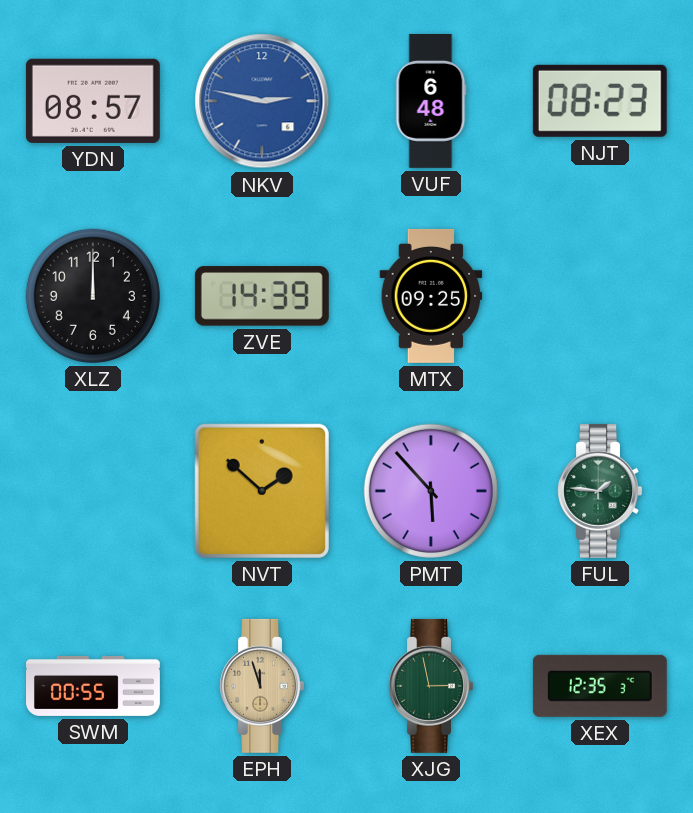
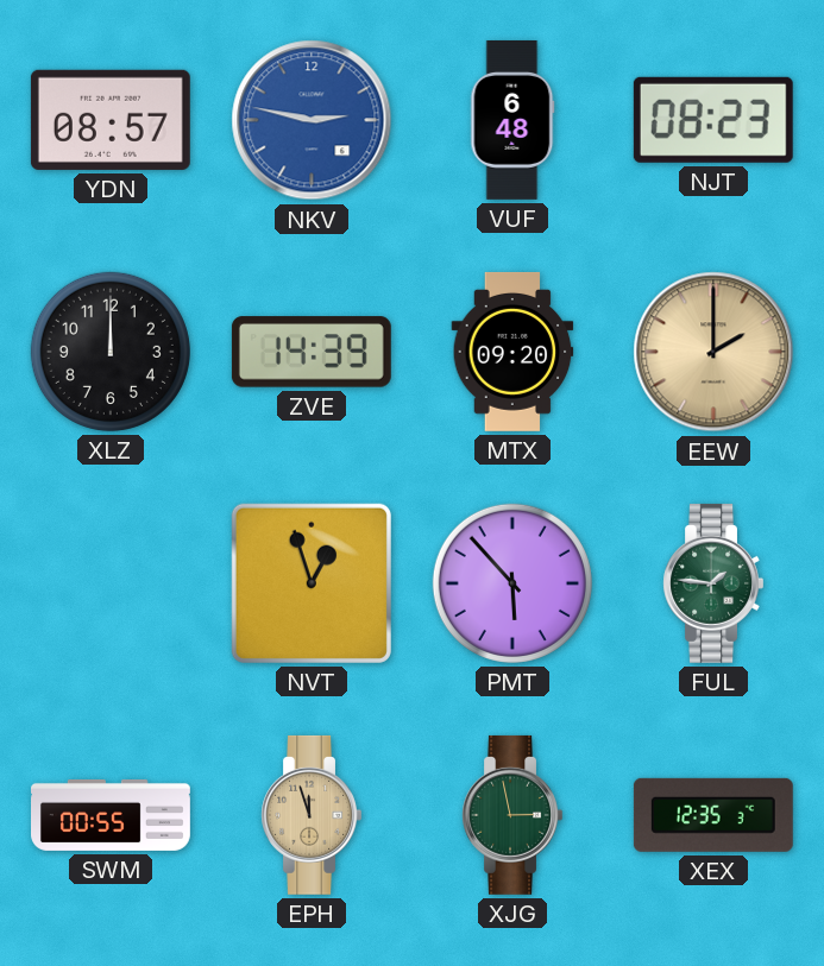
MTX: 09:25 -> 09:20 (512, 352)
EEW: none -> 2:00 (713, 352)
NVT: 1:52 -> 12:57 (312, 583)
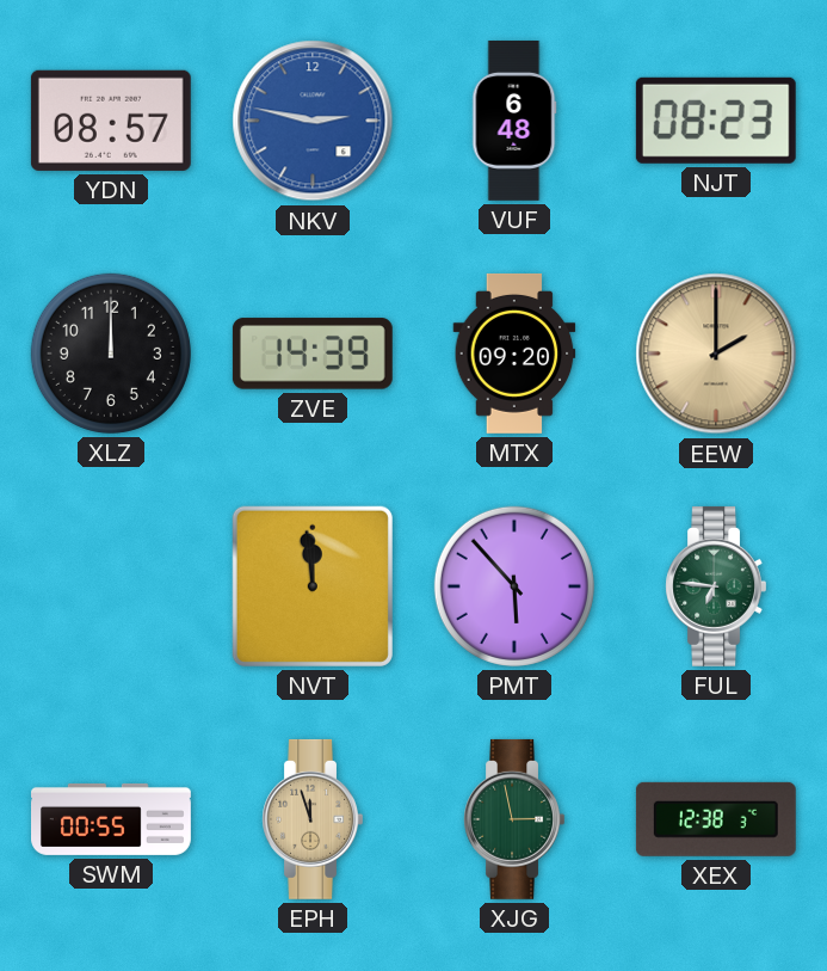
NVT: 12:57 -> 11:59 (313, 586)
FUL: 1:46 -> 6:46 (715, 586)
XEX: 12:35 -> 12:38 (716, 819)
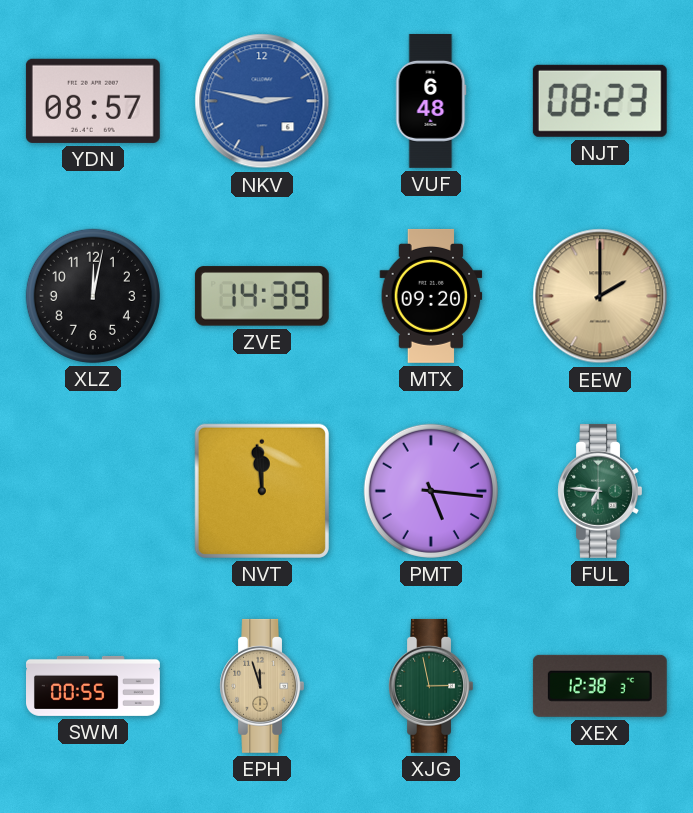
XLZ: 12:00 -> 12:02 (93, 296)
PMT: 5:53 -> 5:16 (431, 491)
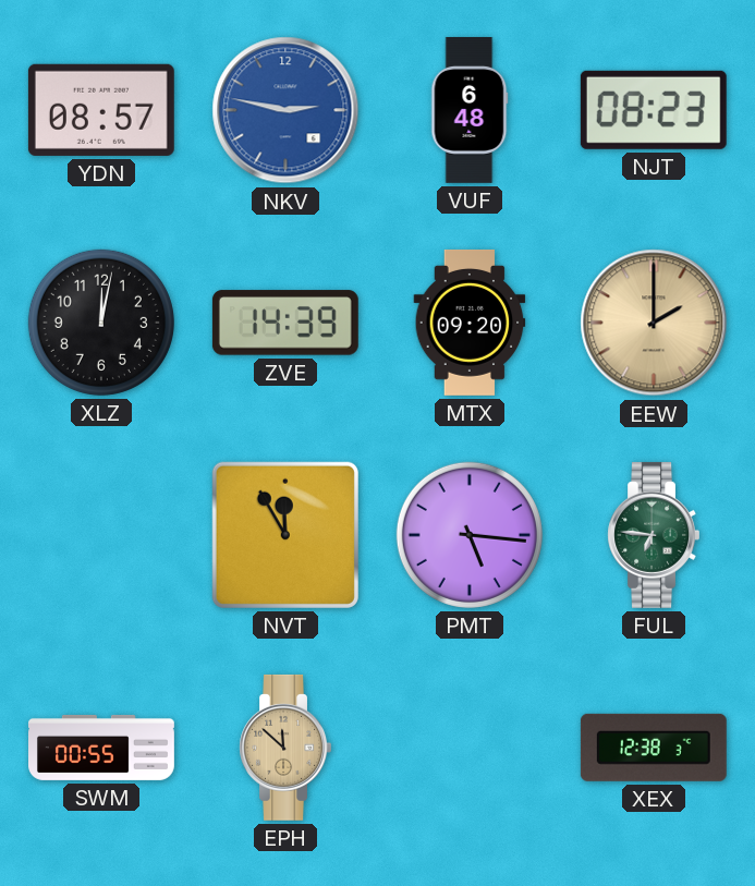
NVT: 11:59 -> 11:55 (285, 535)
EPH: 11:57 -> 11:52 (284, 748)
XJG: 2:58 -> none (430, 686)
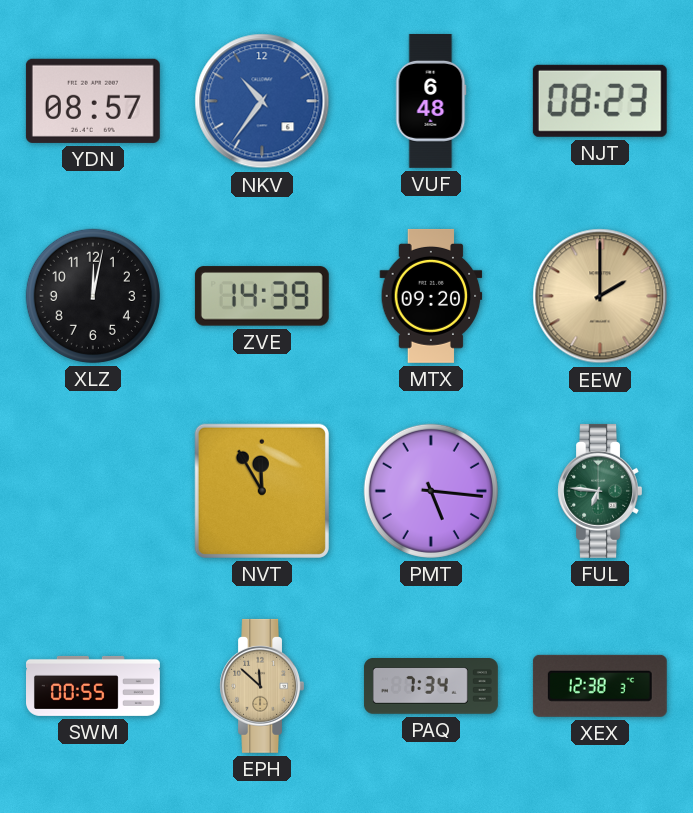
NKV: 2:47 -> 10:36 (262, 101)
PAQ: none -> 7:34 (431, 686)
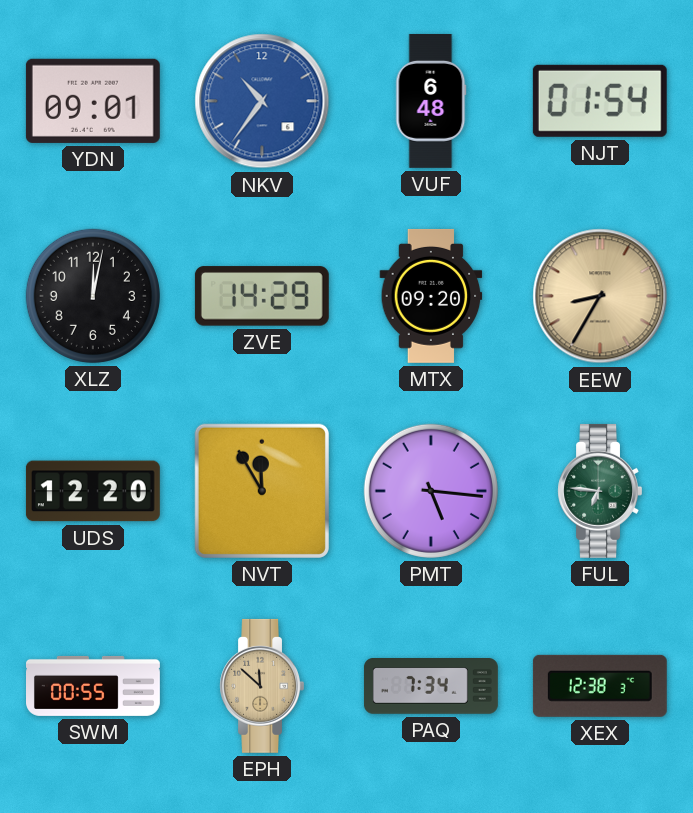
YDN: 08:57 -> 09:01 (93, 101)
NJT: 08:23 -> 01:54 (600, 101)
ZVE: 14:39 -> 14:29 (262, 296)
EEW: 2:00 -> 8:35 (600, 296)
UDS: none -> 12:20 (93, 491)
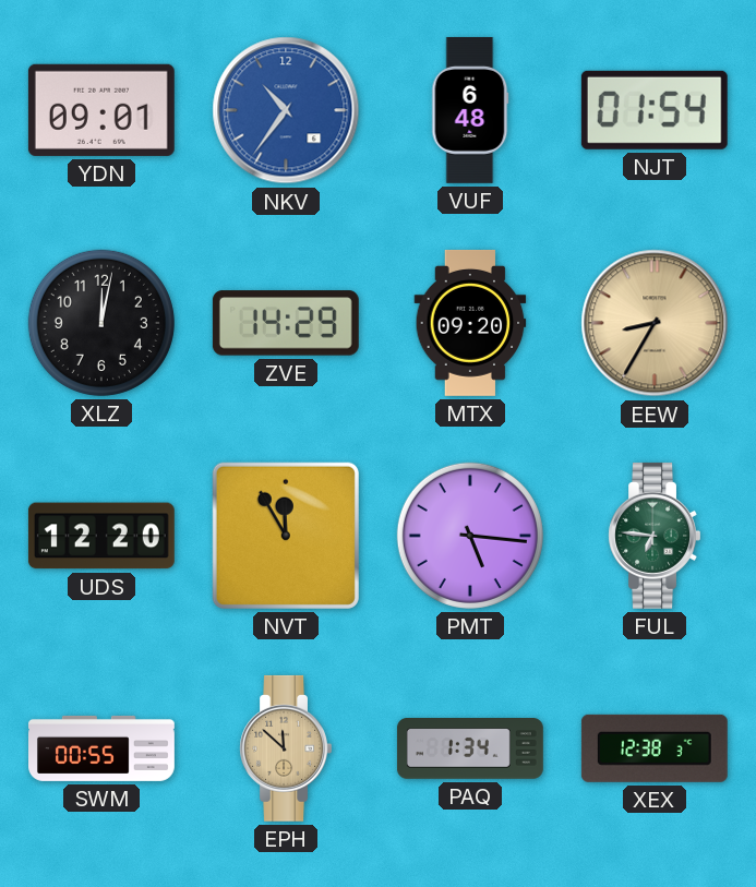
PAQ: 7:34 -> 1:34 (470, 748)
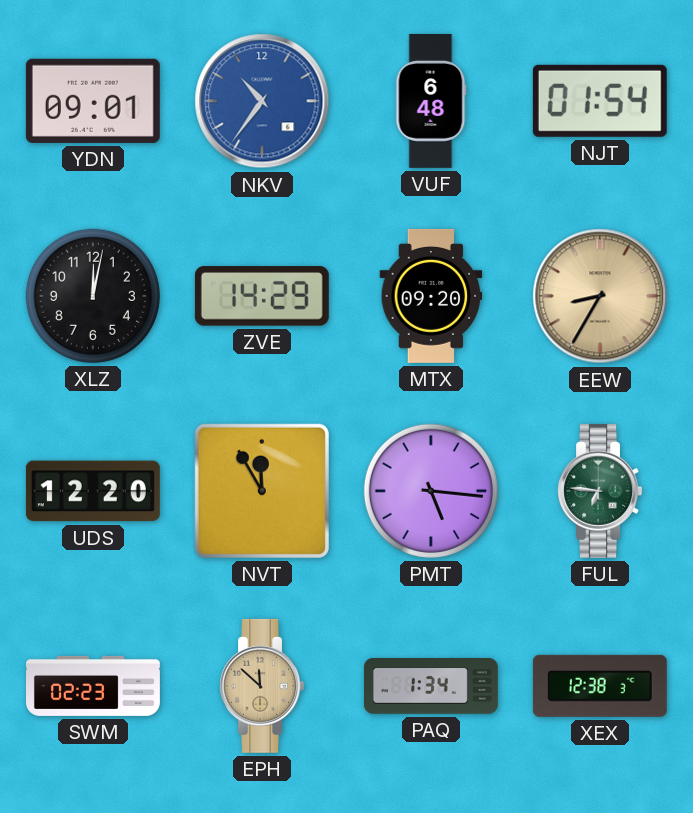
SWM: 00:55 -> 02:23 (94, 686)
